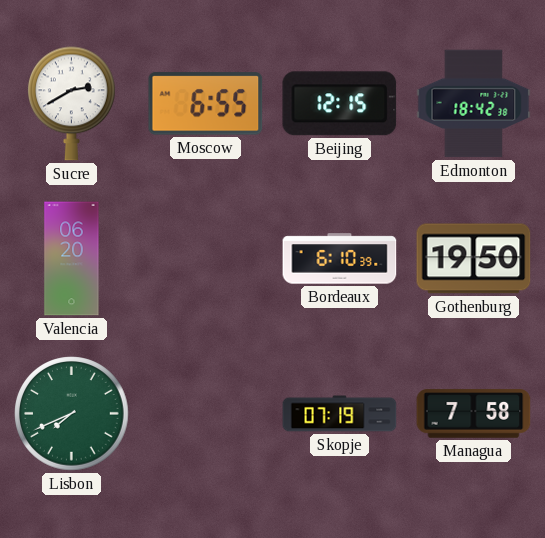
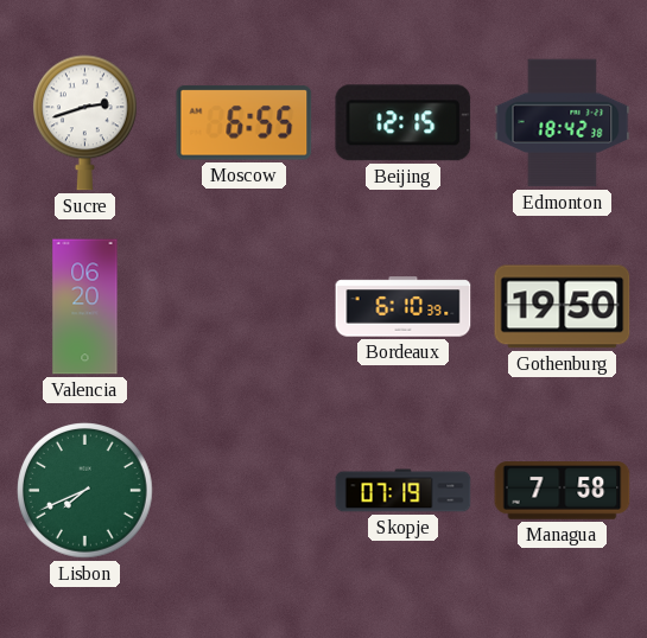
Sucre: 2:40 -> 2:42 (85, 123)
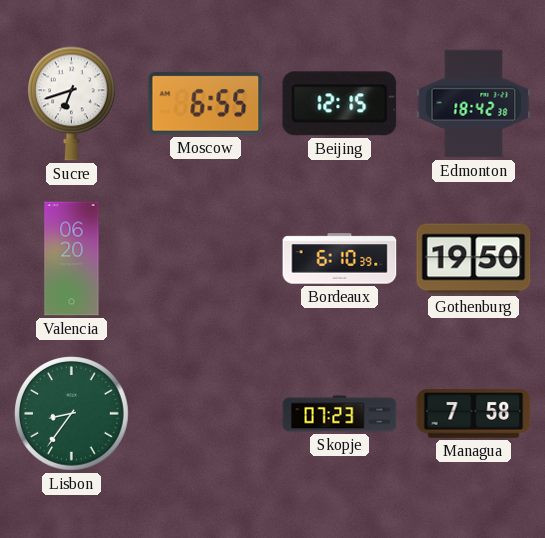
Sucre: 2:42 -> 6:42 (72, 104)
Lisbon: 7:41 -> 8:36 (72, 414)
Skopje: 07:19 -> 07:23 (340, 414)
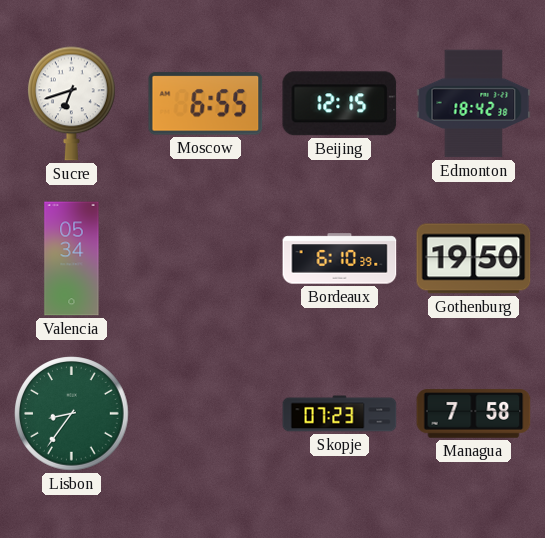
Valencia: 06:20 -> 05:34 (72, 259)
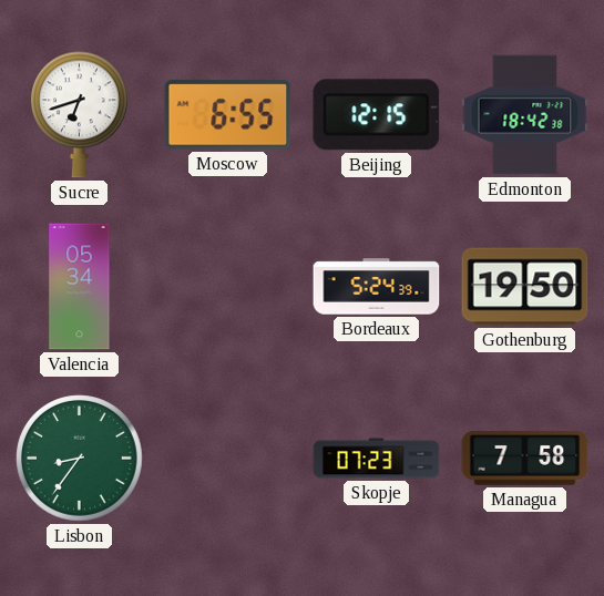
Bordeaux: 6:10 -> 5:24 (377, 287)
